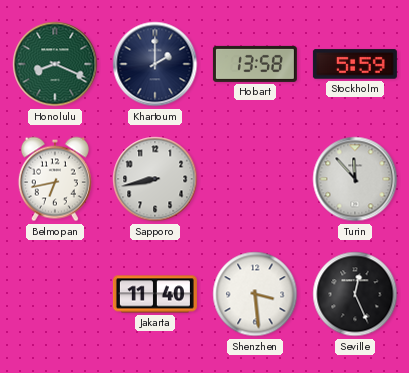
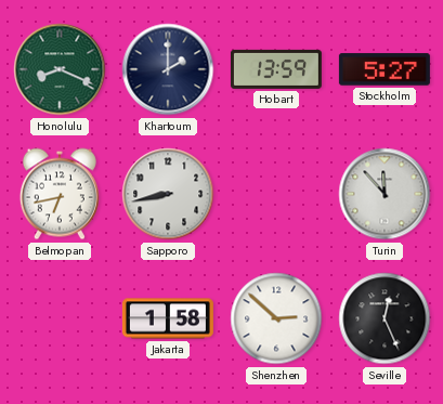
Hobart: 13:58 -> 13:59 (276, 69)
Stockholm: 5:59 -> 5:27 (385, 69)
Jakarta: 11:40 -> 1:58 (168, 318)
Shenzhen: 3:29 -> 2:52 (276, 318)
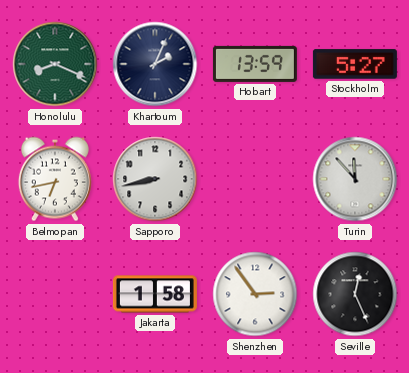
Khartoum: 2:00 -> 2:04 (155, 64)
Shenzhen: 2:52 -> 2:54 (255, 294)
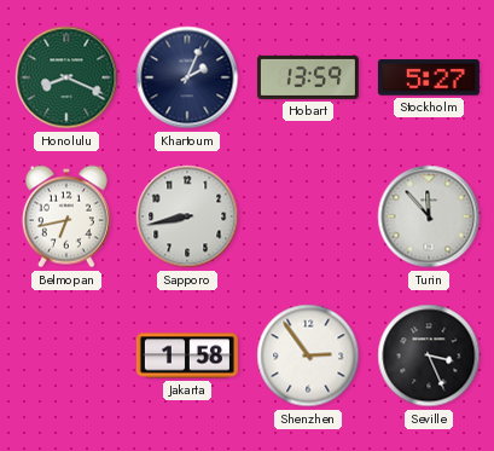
Seville: 12:26 -> 3:26 (429, 355)
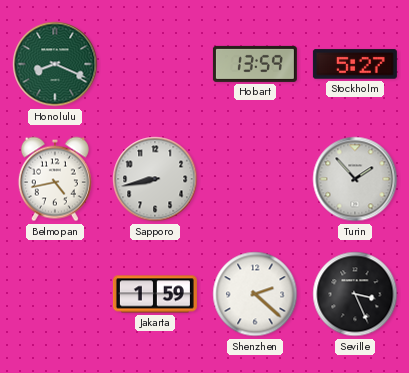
Khartoum: 2:04 -> none (187, 77)
Belmopan: 6:43 -> 4:43 (55, 179)
Turin: 11:53 -> 1:53 (355, 179)
Jakarta: 1:58 -> 1:59 (155, 294)
Shenzhen: 2:54 -> 2:22 (255, 294)
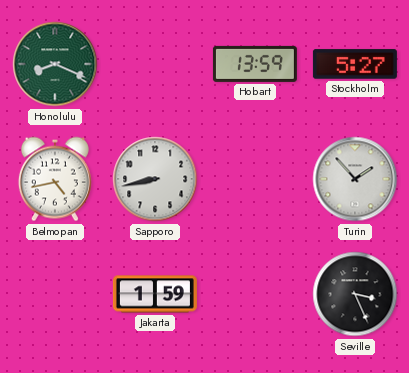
Shenzhen: 2:22 -> none (255, 294)
